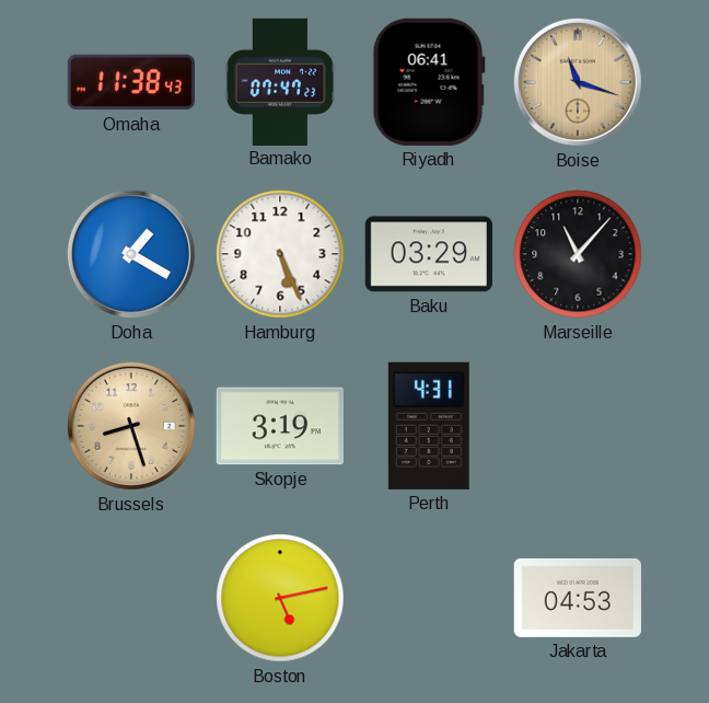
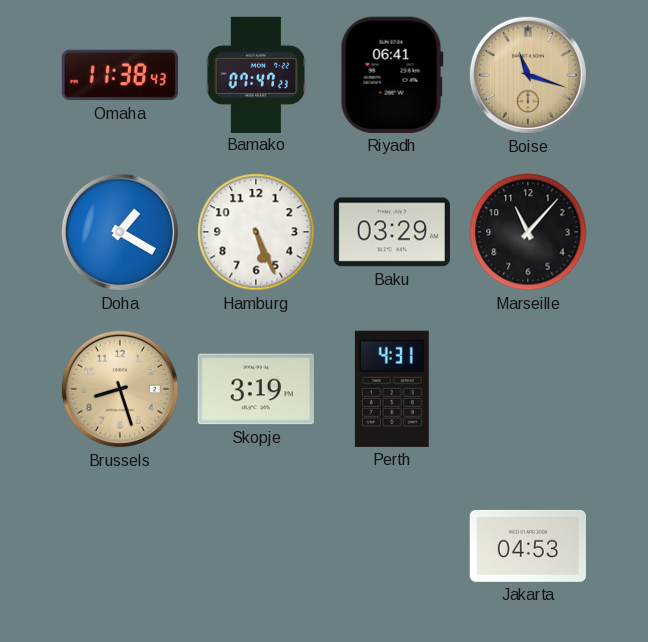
Boston: 5:13 -> none (280, 598)
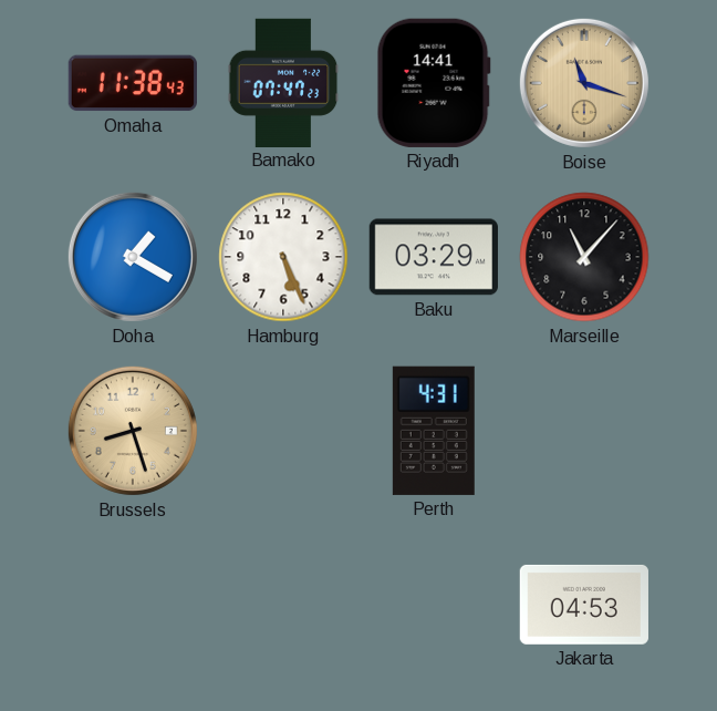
Riyadh: 06:41 -> 14:41 (434, 83)
Skopje: 3:19 -> none (256, 389)
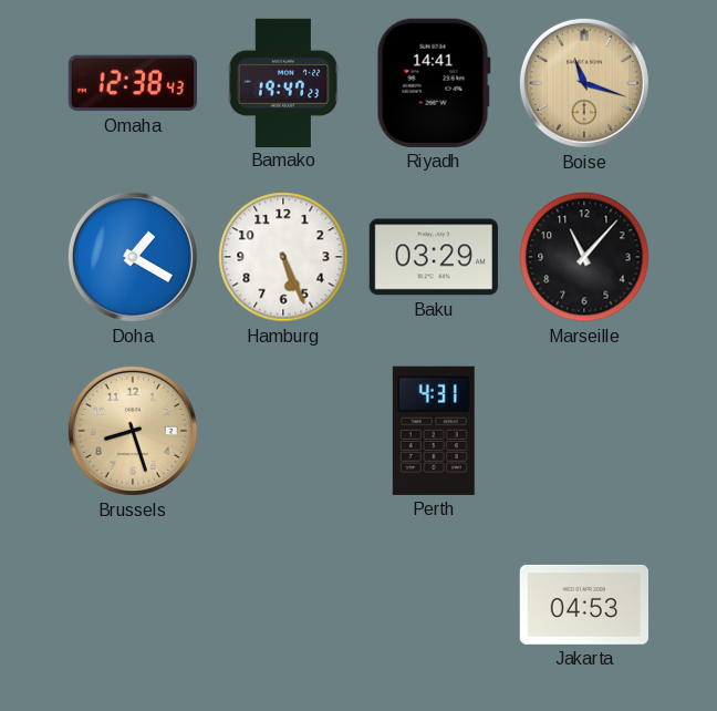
Omaha: 11:38 -> 12:38 (133, 83)
Bamako: 07:47 -> 19:47 (283, 82)
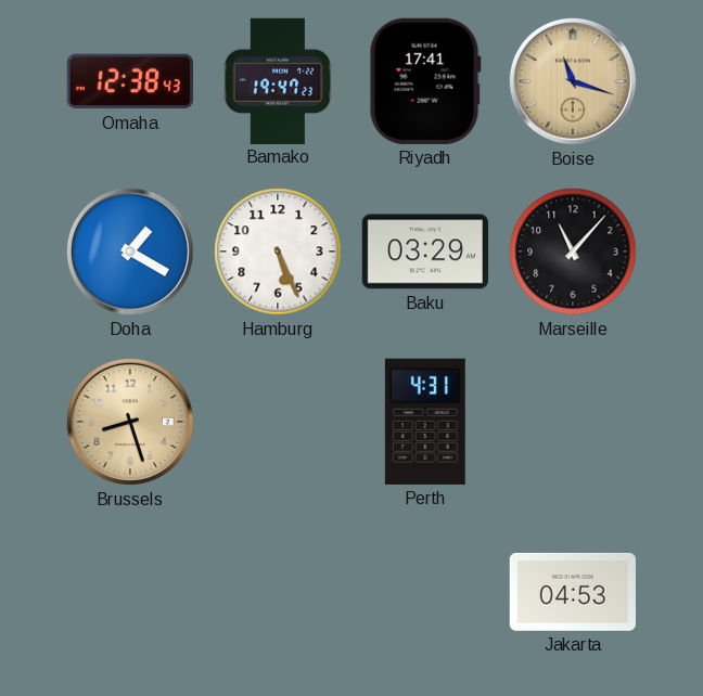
Riyadh: 14:41 -> 17:41 (425, 81)
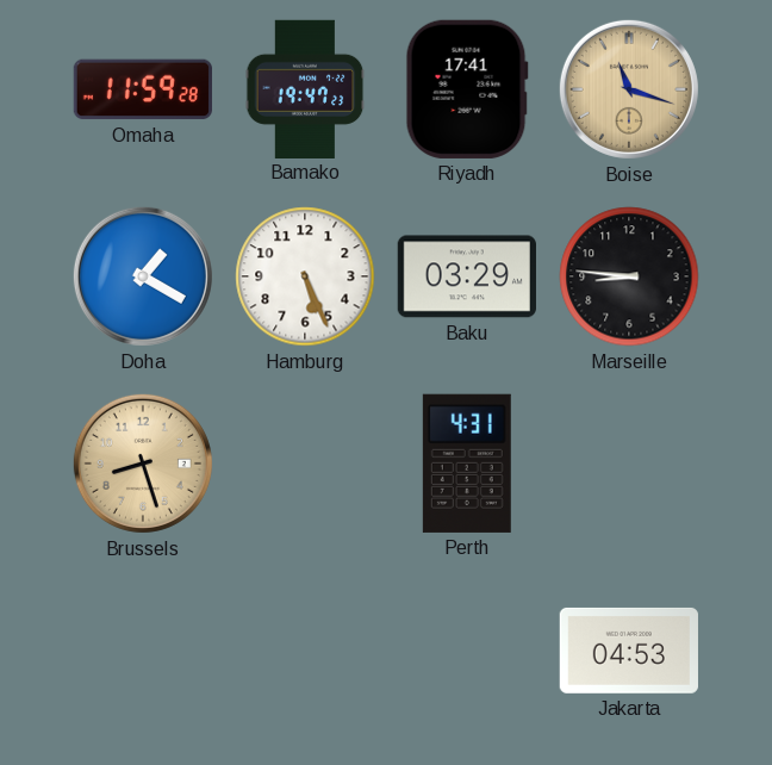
Omaha: 12:38 -> 11:59 (143, 89)
Marseille: 11:07 -> 8:46 (629, 276)
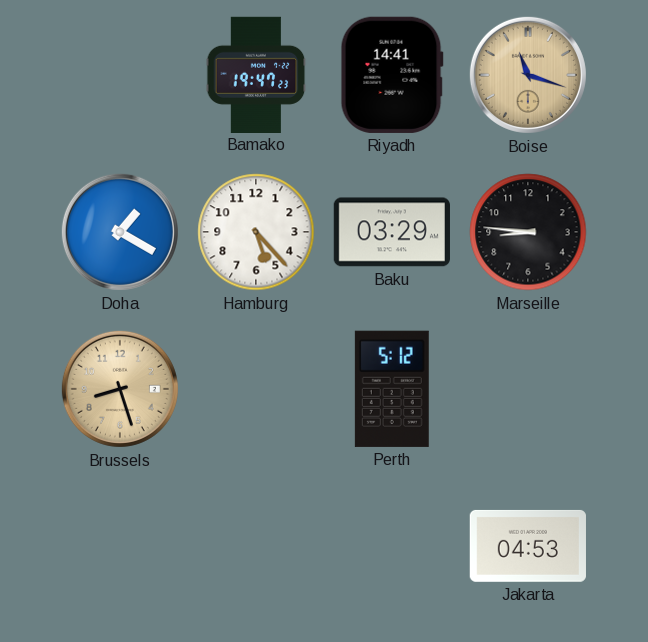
Omaha: 11:59 -> none (143, 89)
Riyadh: 17:41 -> 14:41 (392, 75)
Hamburg: 5:26 -> 5:23 (256, 232)
Perth: 4:31 -> 5:12 (392, 389)
